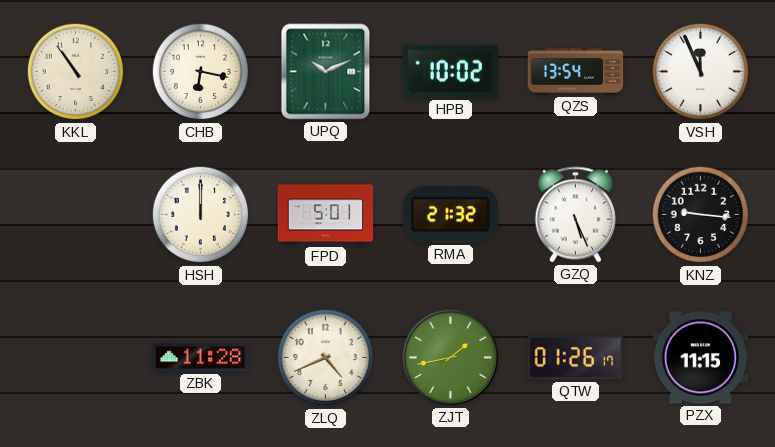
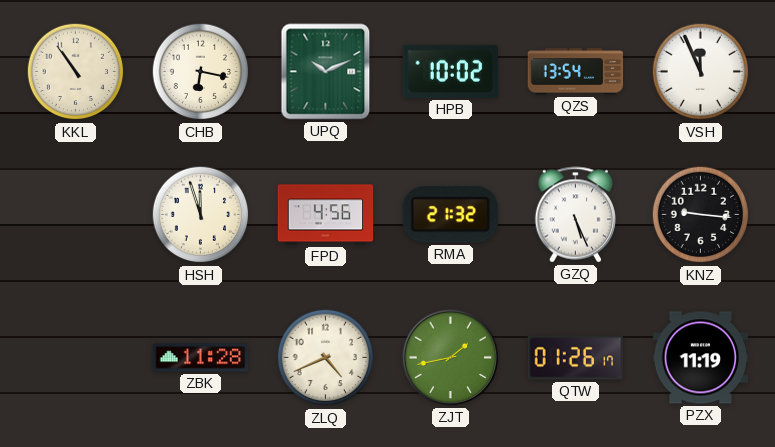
HSH: 12:00 -> 11:57 (201, 215)
FPD: 5:01 -> 4:56 (326, 215)
PZX: 11:15 -> 11:19 (701, 358)
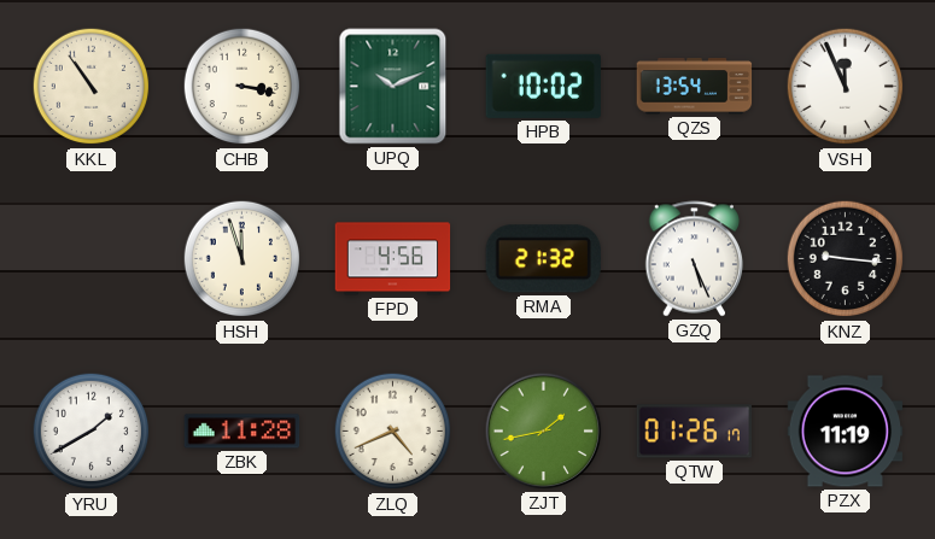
CHB: 6:17 -> 3:17 (242, 87)
YRU: none -> 1:40 (92, 432)
